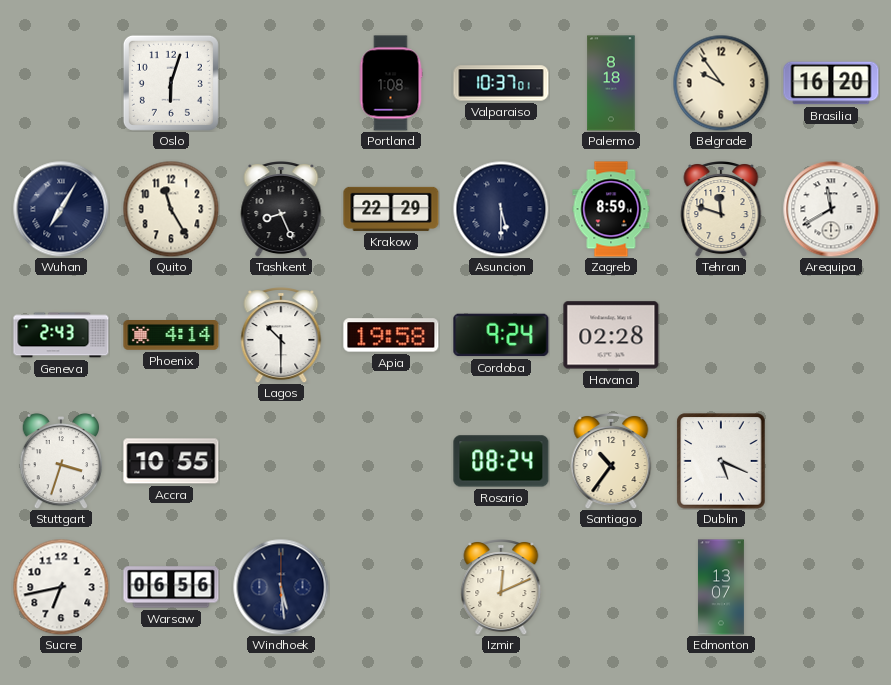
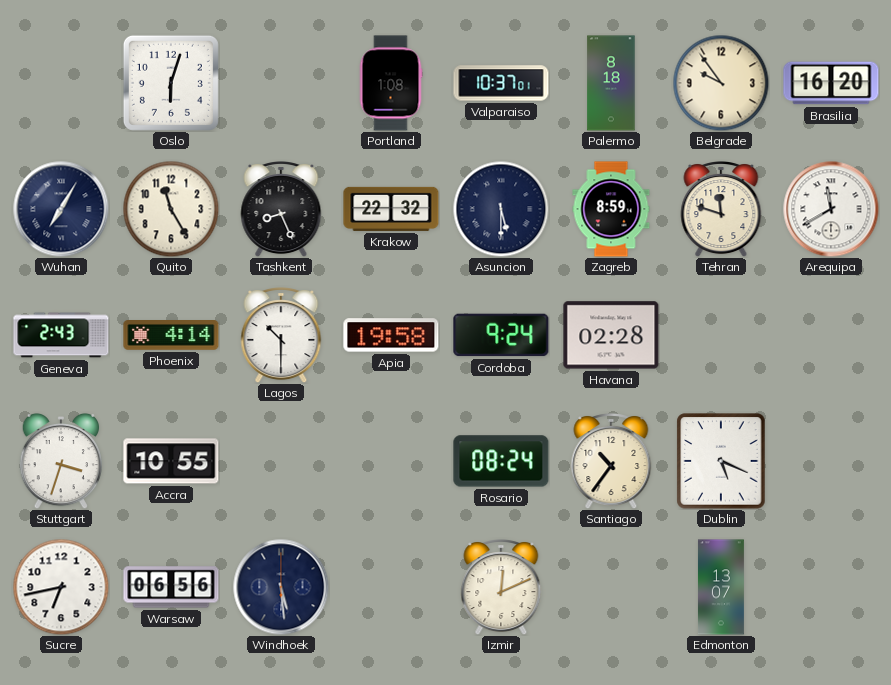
Krakow: 22:29 -> 22:32 (391, 209)
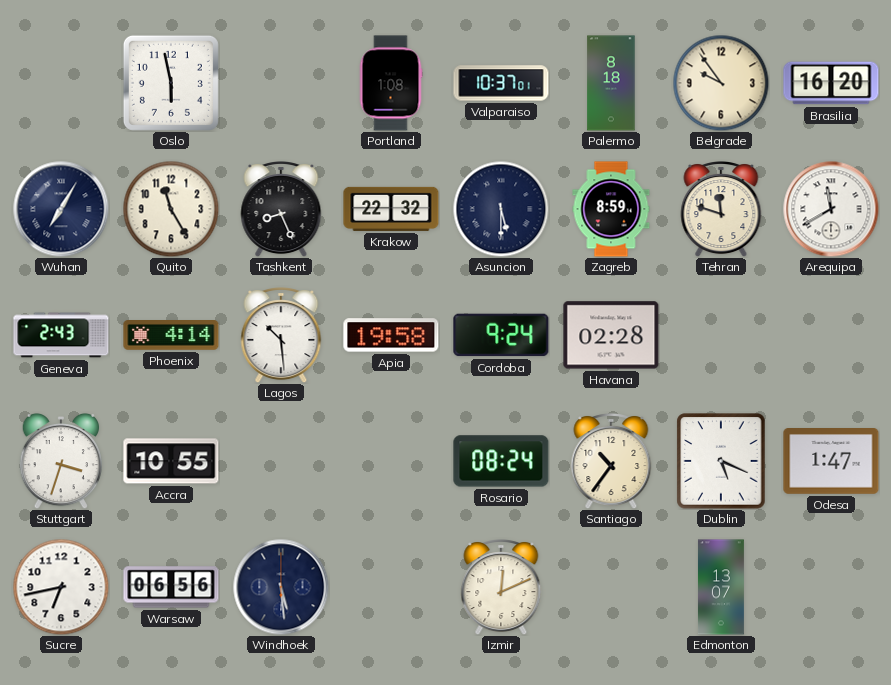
Oslo: 6:03 -> 5:58 (171, 83)
Lagos: 10:30 -> 10:29 (281, 336)
Odesa: none -> 1:47 (831, 462)
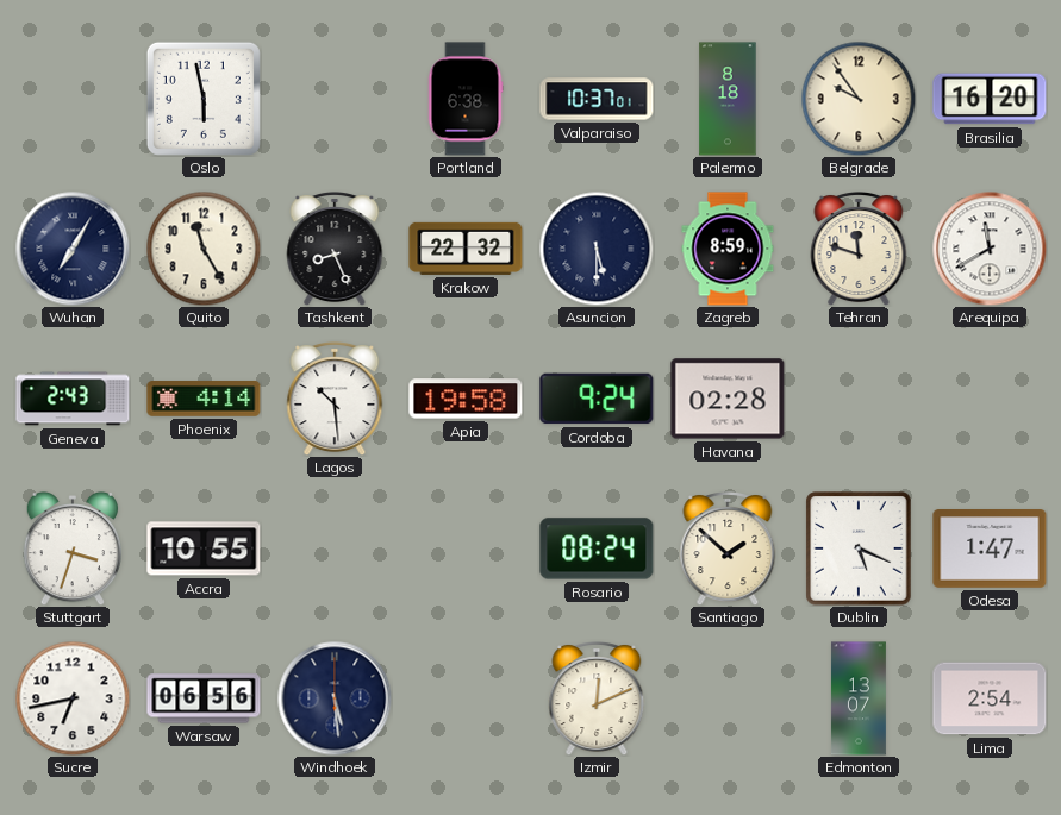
Portland: 1:08 -> 6:38 (466, 99)
Santiago: 10:36 -> 1:52 (728, 550)
Lima: none -> 2:54 (990, 698)
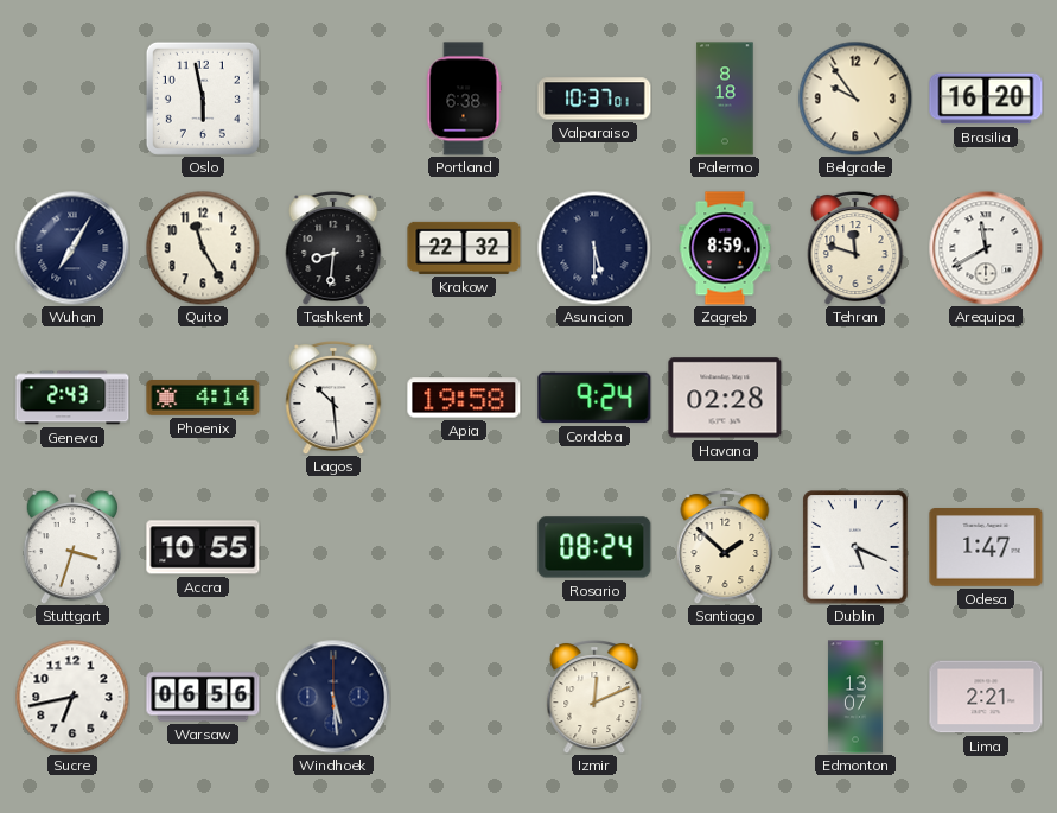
Tashkent: 8:26 -> 8:31 (333, 249)
Lima: 2:54 -> 2:21 (986, 697)
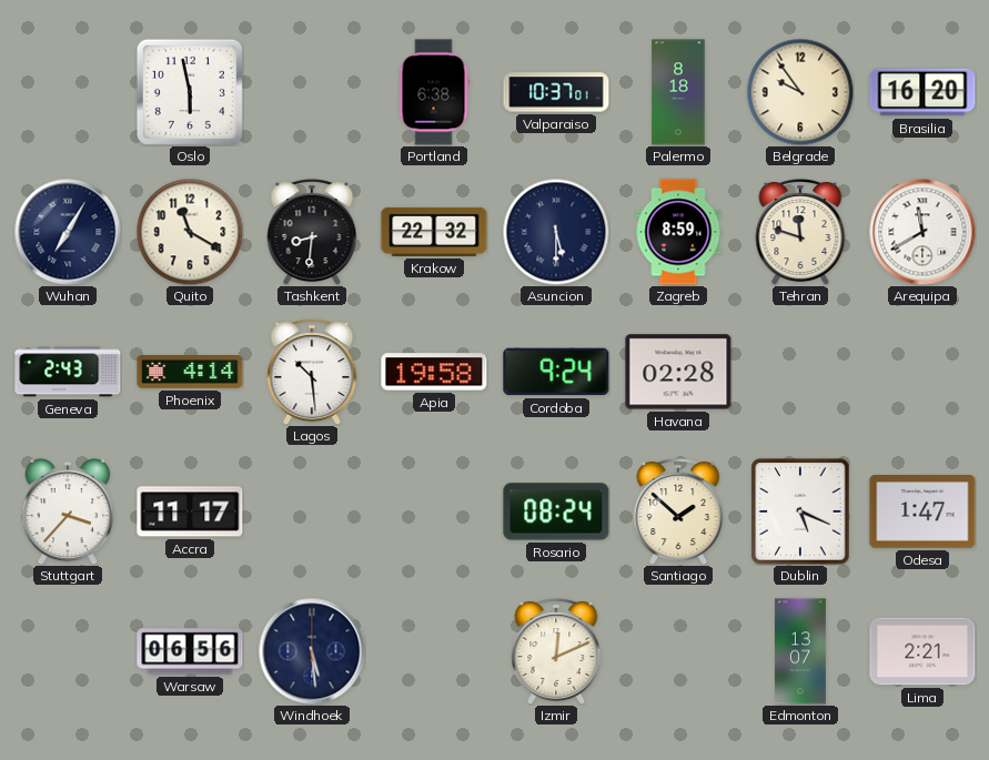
Quito: 11:25 -> 11:20 (190, 232)
Stuttgart: 3:33 -> 3:37 (68, 511)
Accra: 10:55 -> 11:17 (190, 511)
Sucre: 6:43 -> none (72, 697)
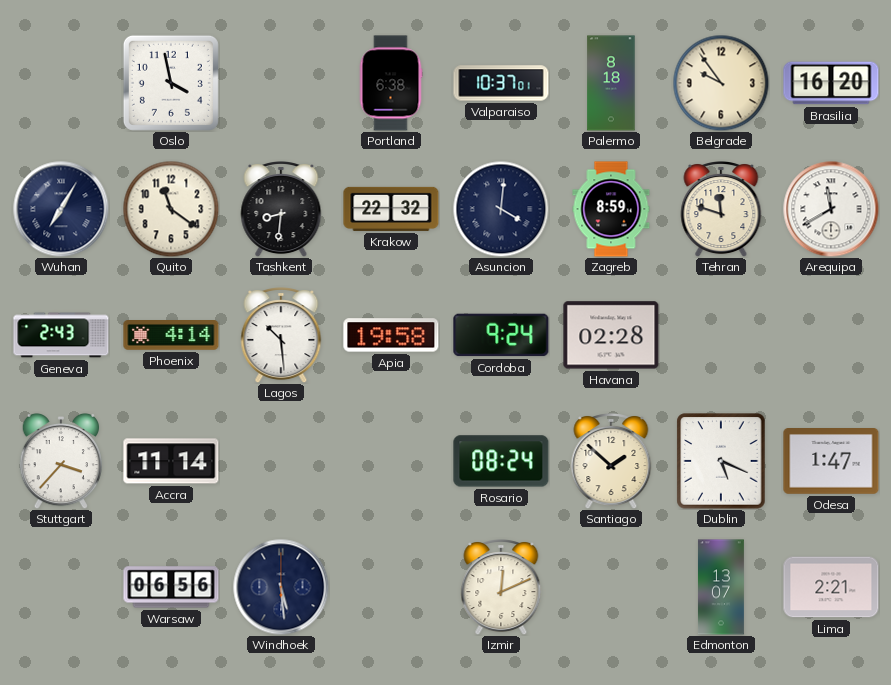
Oslo: 5:58 -> 3:58 (171, 83)
Quito: 11:20 -> 11:21 (171, 209)
Asuncion: 5:30 -> 4:01 (501, 209)
Accra: 11:17 -> 11:14 (171, 461)
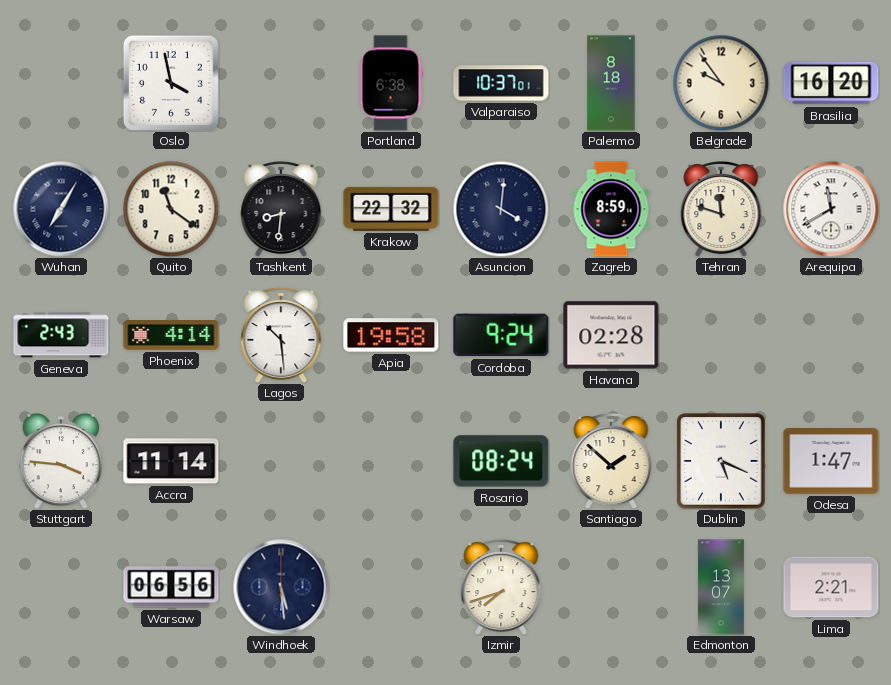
Stuttgart: 3:37 -> 3:46 (61, 461)
Izmir: 12:11 -> 7:42 (501, 588)
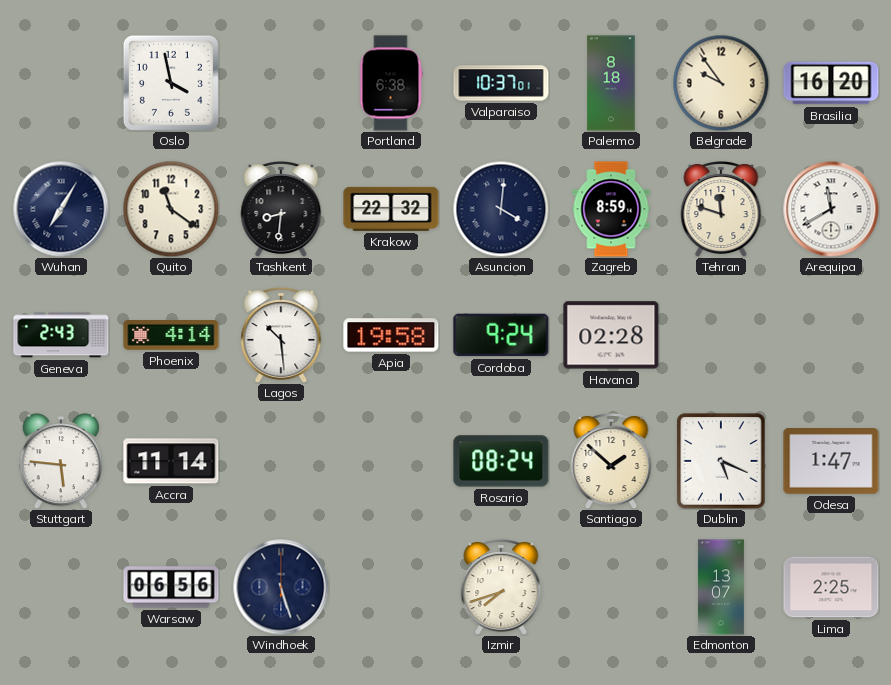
Stuttgart: 3:46 -> 5:46 (61, 461)
Windhoek: 5:29 -> 5:27 (281, 587)
Lima: 2:21 -> 2:25 (831, 587)
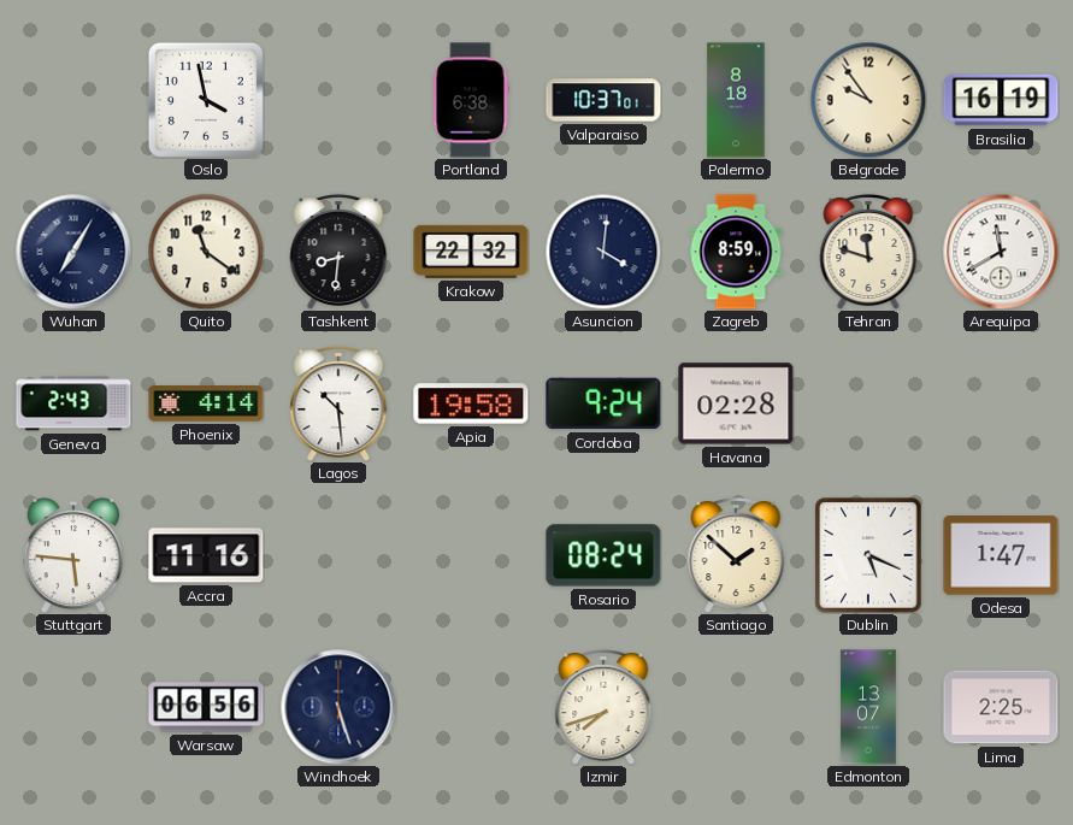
Brasilia: 16:20 -> 16:19 (1001, 100)
Accra: 11:14 -> 11:16 (206, 555)
